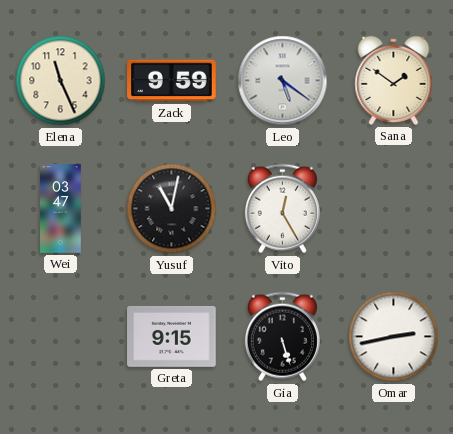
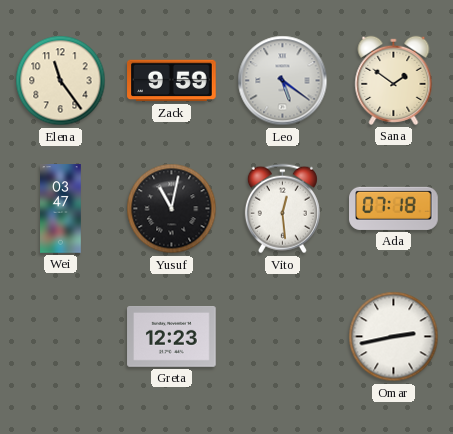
Elena: 11:26 -> 11:24 (61, 81)
Vito: 12:25 -> 12:29 (282, 209)
Ada: none -> 07:18 (394, 208)
Greta: 9:15 -> 12:23 (172, 337)
Gia: 5:27 -> none (282, 337)
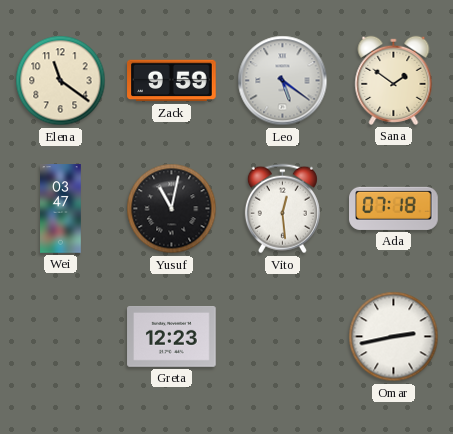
Elena: 11:24 -> 11:21 (61, 81)
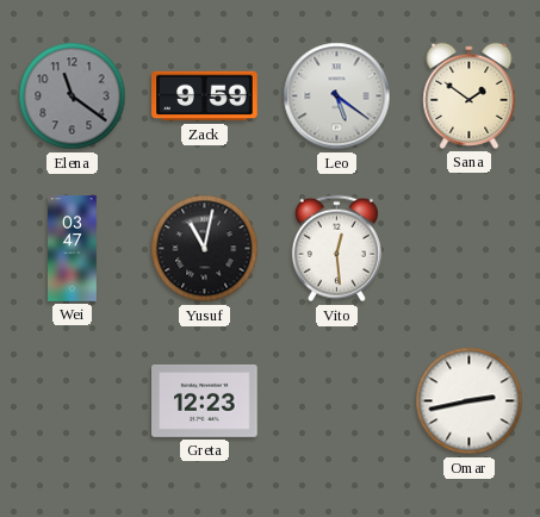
Elena dial: cream -> grey (73, 96)
Ada: 07:18 -> none (394, 208)
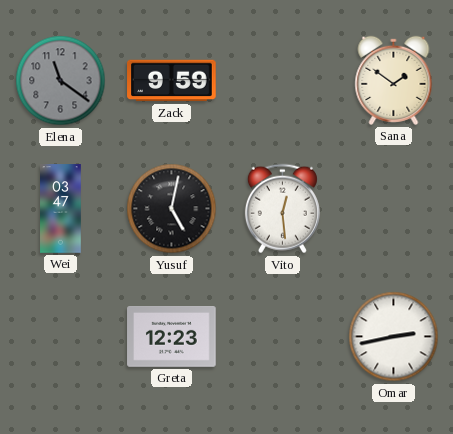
Leo: 5:21 -> none (337, 96)
Yusuf: 11:02 -> 5:02 (172, 209)
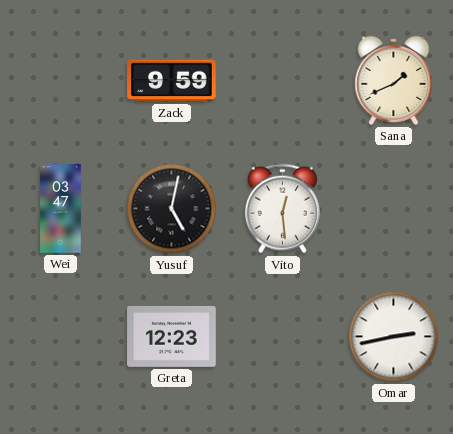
Elena: 11:21 -> none (61, 81)
Sana: 1:51 -> 1:41 (394, 80)
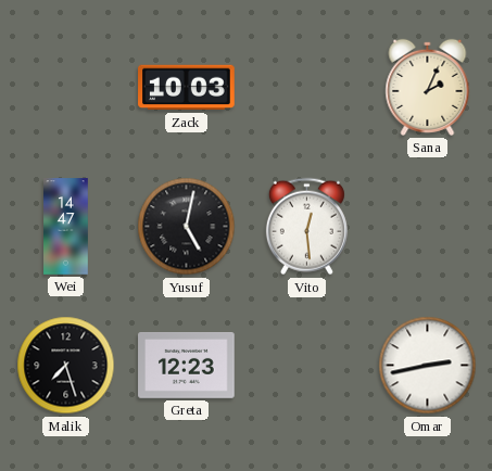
Zack: 9:59 -> 10:03 (187, 88)
Sana: 1:41 -> 2:04 (428, 87)
Wei: 03:47 -> 14:47 (66, 227)
Malik: none -> 7:27 (66, 366)
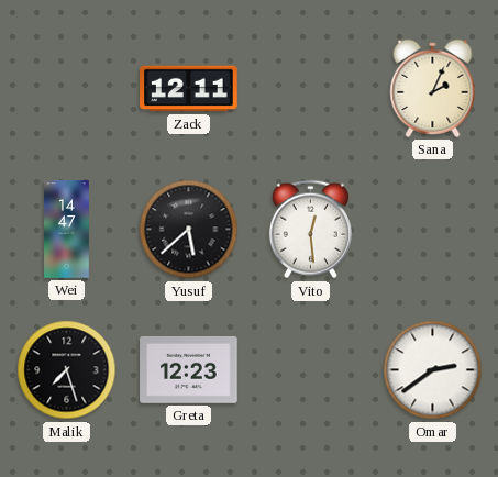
Zack: 10:03 -> 12:11 (189, 89)
Yusuf: 5:02 -> 5:38 (189, 230)
Omar: 2:43 -> 2:39 (433, 370)
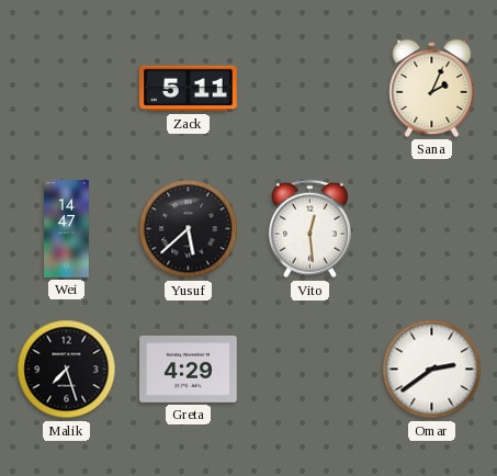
Zack: 12:11 -> 5:11 (189, 89)
Greta: 12:23 -> 4:29 (189, 370)
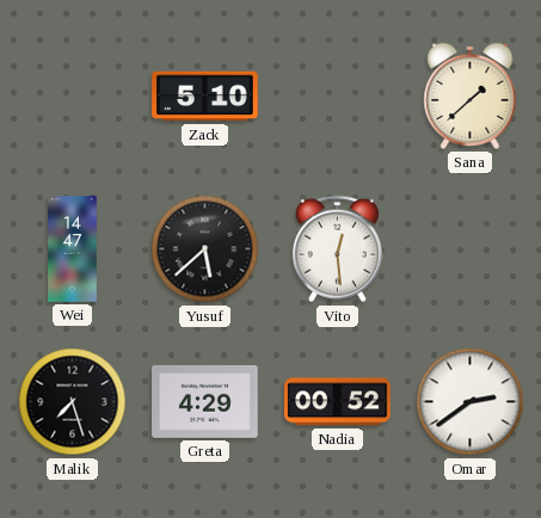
Zack: 5:11 -> 5:10 (205, 97)
Sana: 2:04 -> 1:38 (471, 95)
Nadia: none -> 00:52 (338, 402)
